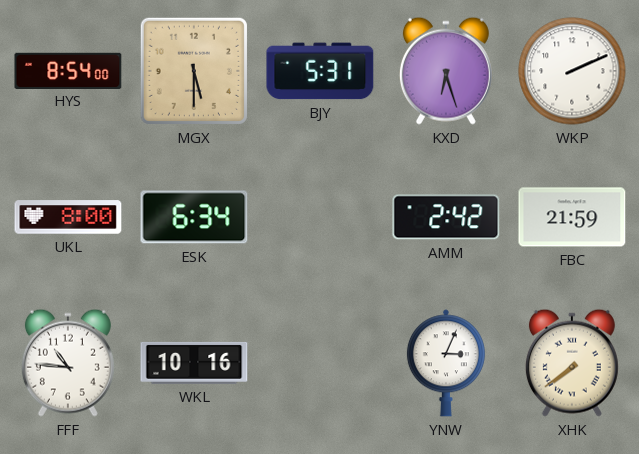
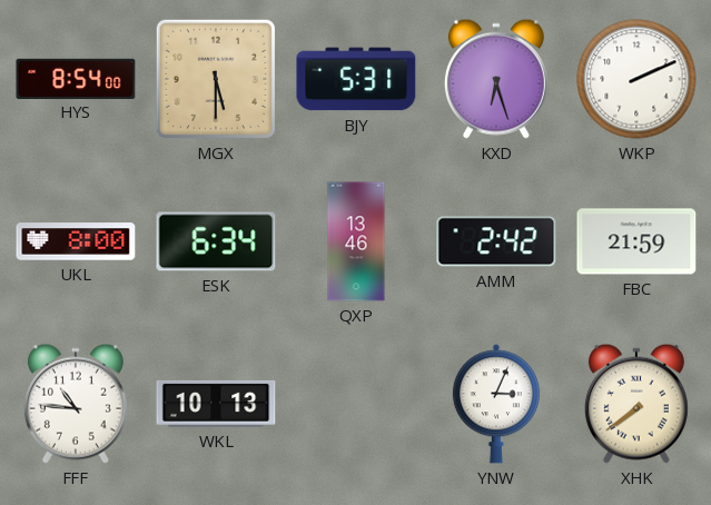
QXP: none -> 13:46 (356, 241)
WKL: 10:16 -> 10:13 (216, 404)
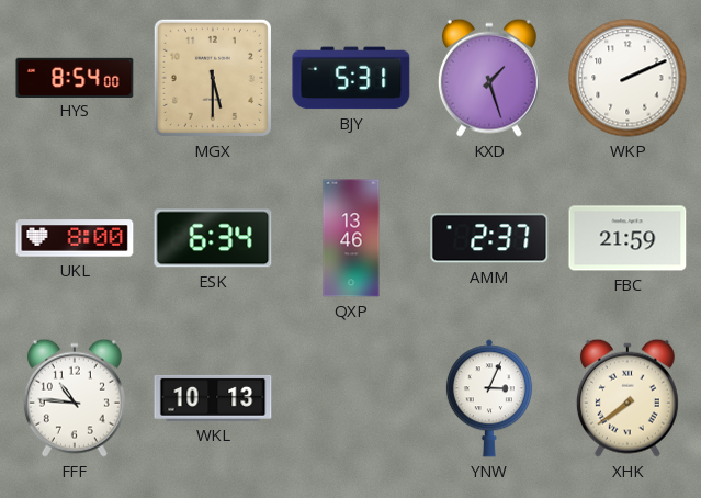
KXD: 6:27 -> 1:27 (489, 78)
AMM: 2:42 -> 2:37 (489, 238)
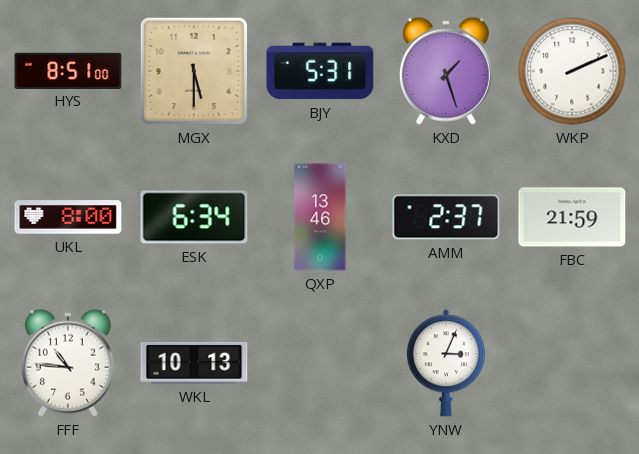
HYS: 8:54 -> 8:51 (68, 70)
XHK: 7:39 -> none (627, 398)
